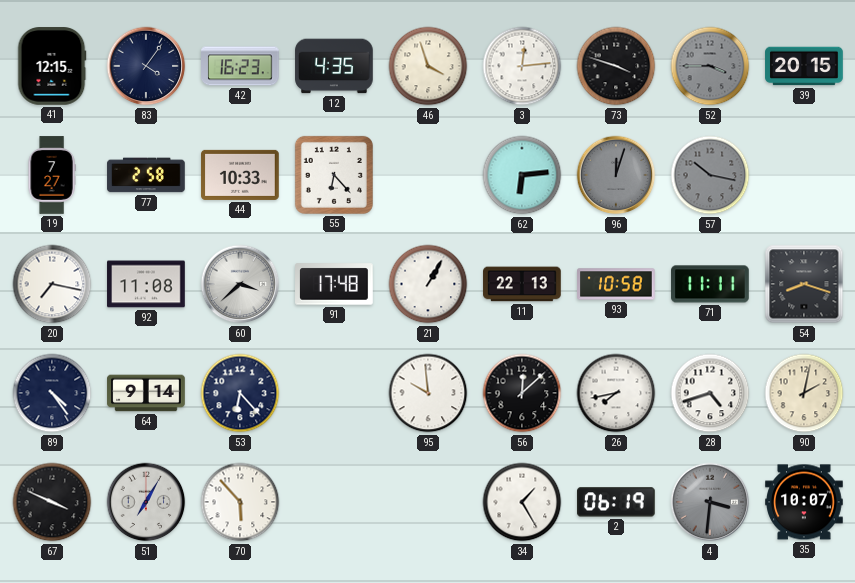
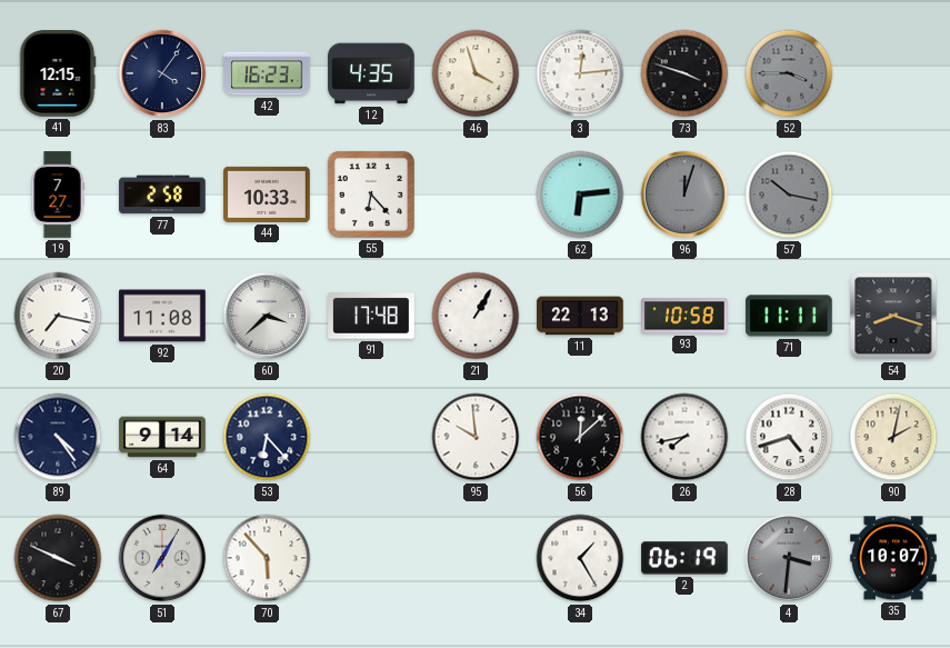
39: 20:15 -> none (804, 66)
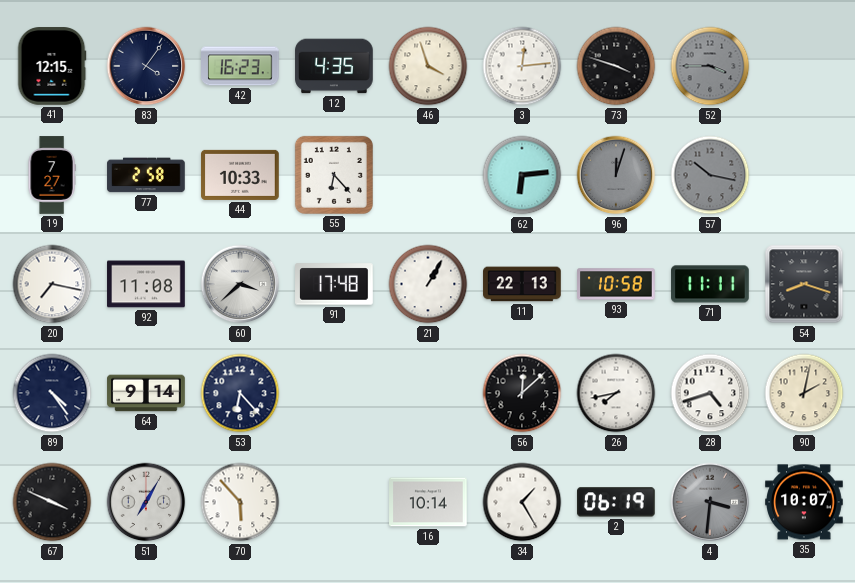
95: 9:59 -> none (476, 437)
16: none -> 10:14 (428, 502)
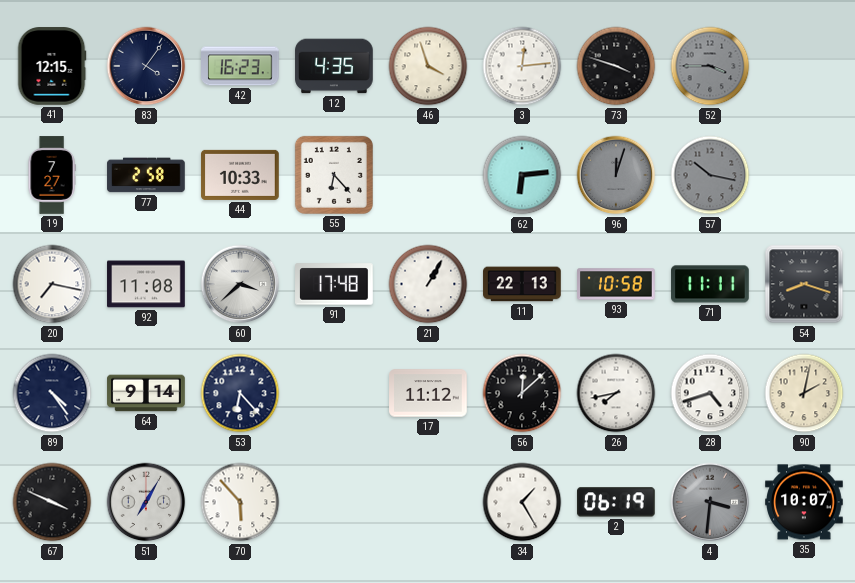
17: none -> 11:12 (428, 393)
16: 10:14 -> none (428, 502)
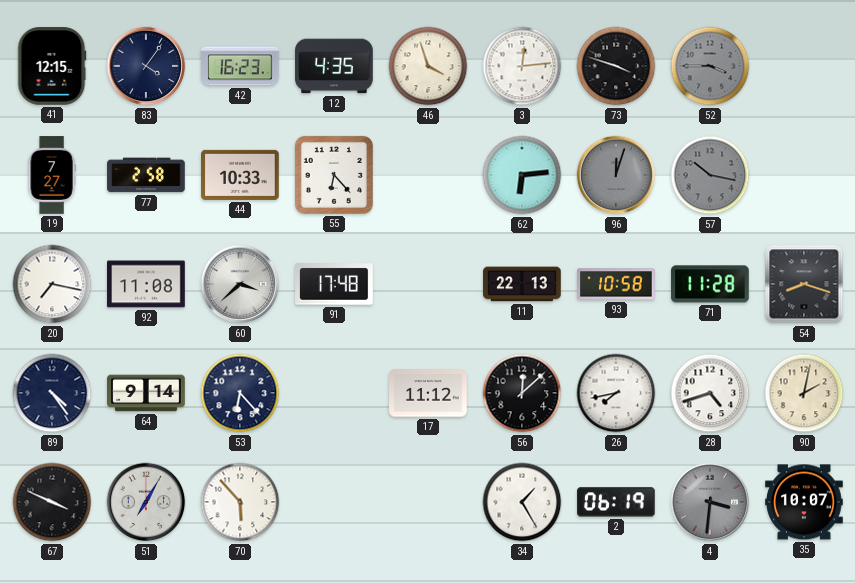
21: 1:05 -> none (428, 284)
71: 11:11 -> 11:28 (710, 284)
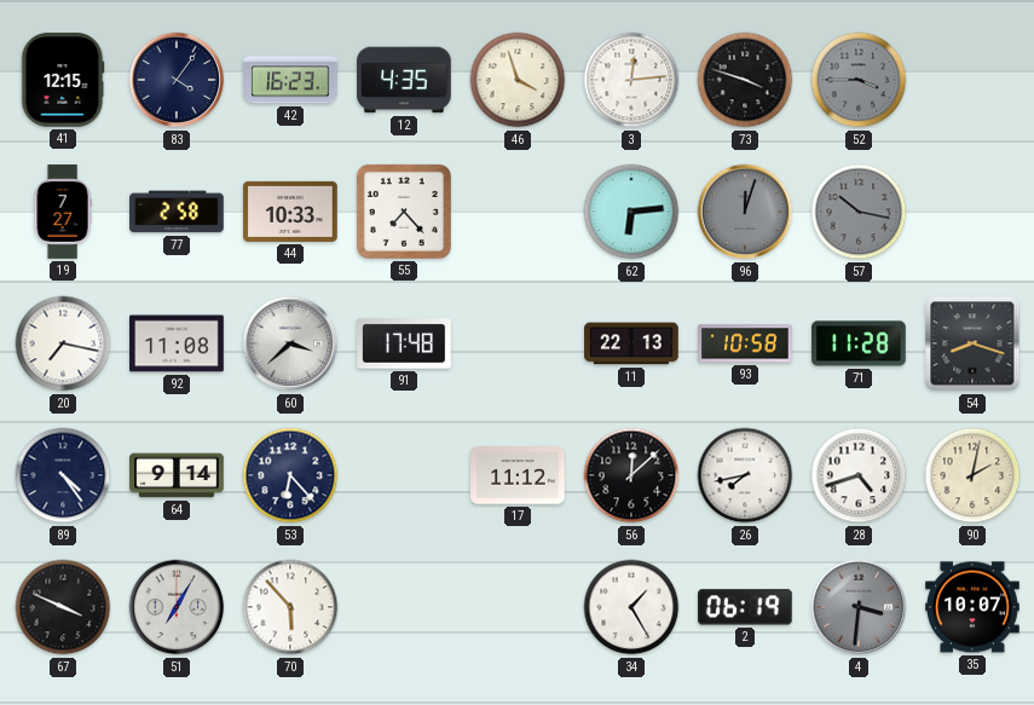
55: 6:23 -> 7:23 (404, 212)
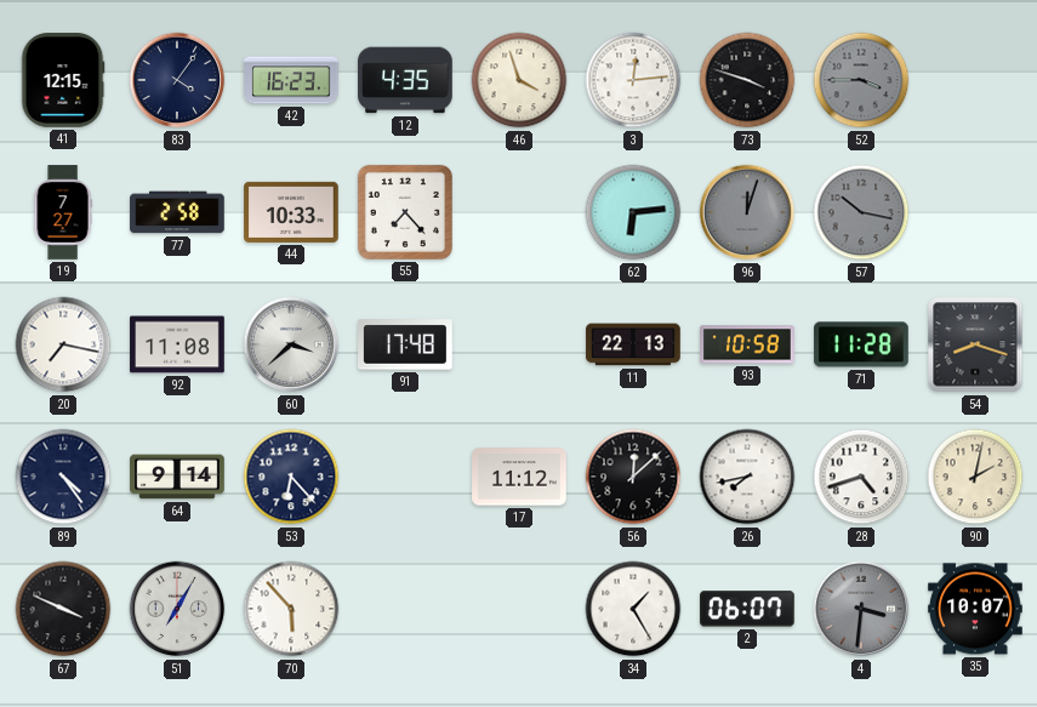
2: 06:19 -> 06:07 (748, 609)
